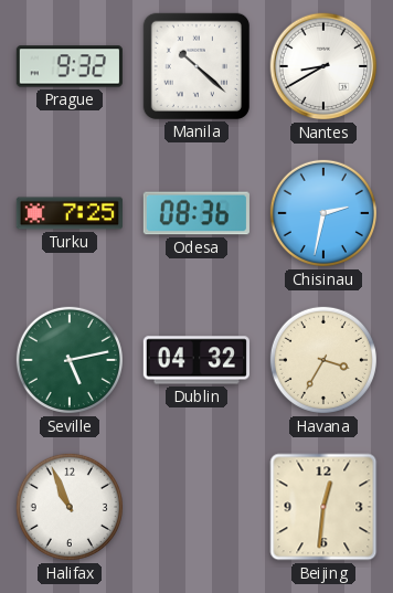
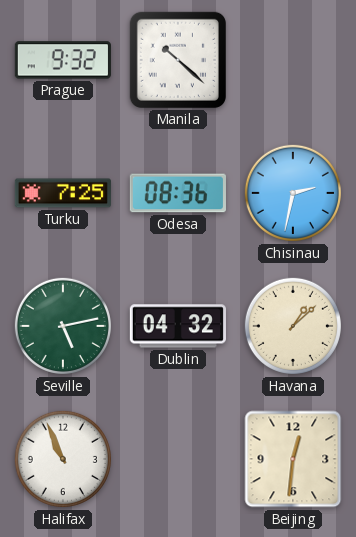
Nantes: 8:40 -> none (323, 66)
Havana: 3:35 -> 1:08 (293, 326)
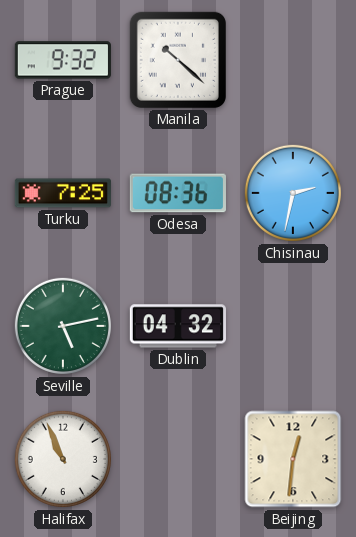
Havana: 1:08 -> none (293, 326)
